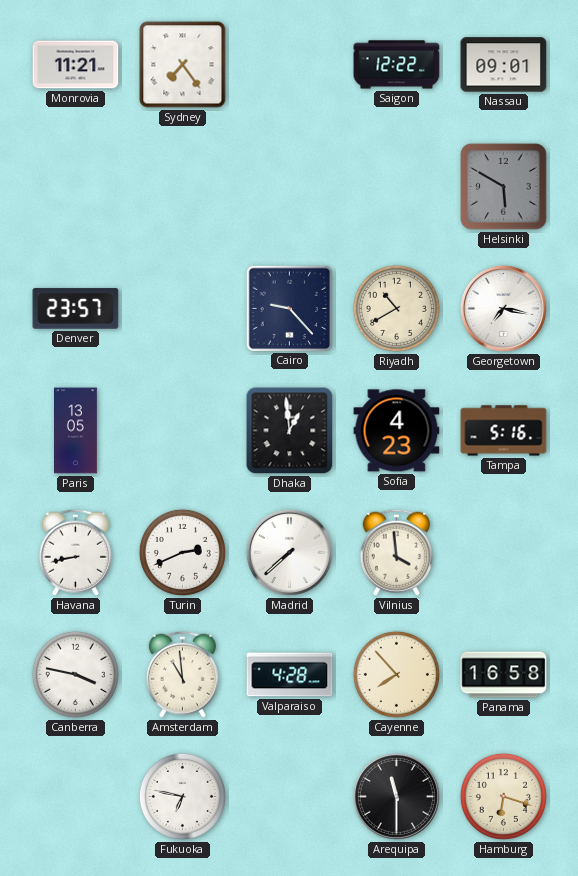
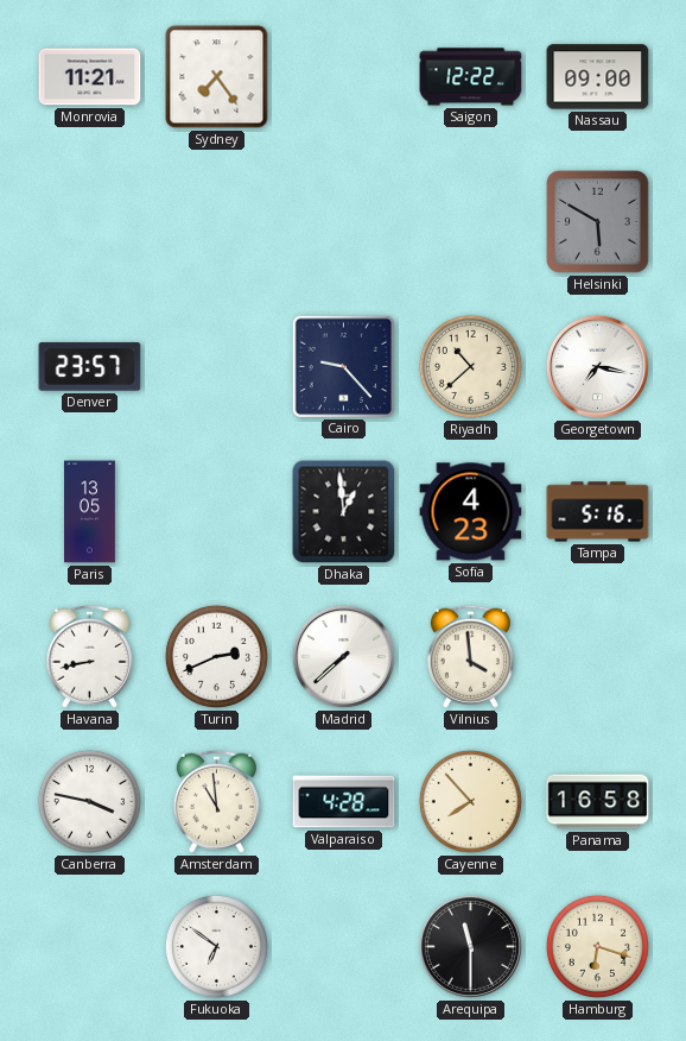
Nassau: 09:01 -> 09:00 (598, 77)
Riyadh: 10:40 -> 10:38 (470, 366)
Fukuoka: 6:47 -> 6:51 (216, 946)
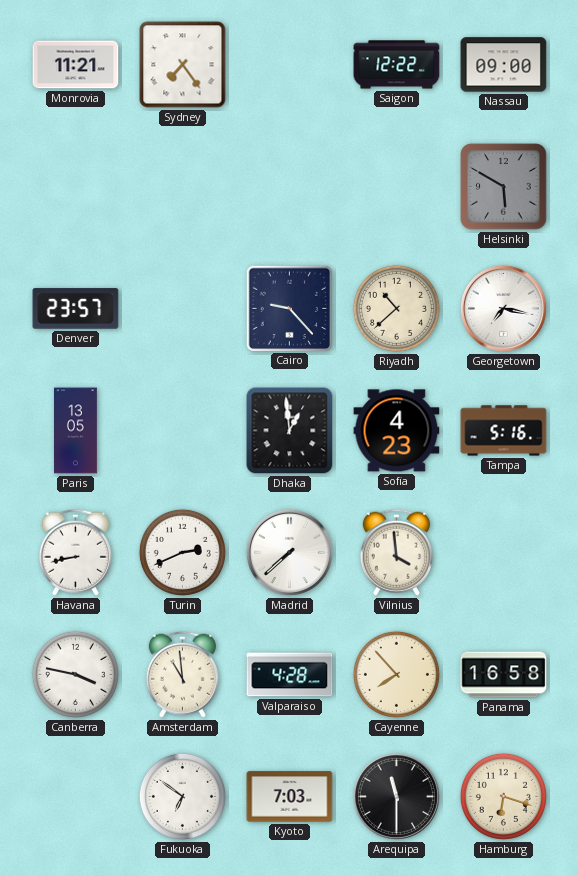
Kyoto: none -> 7:03 (290, 797)
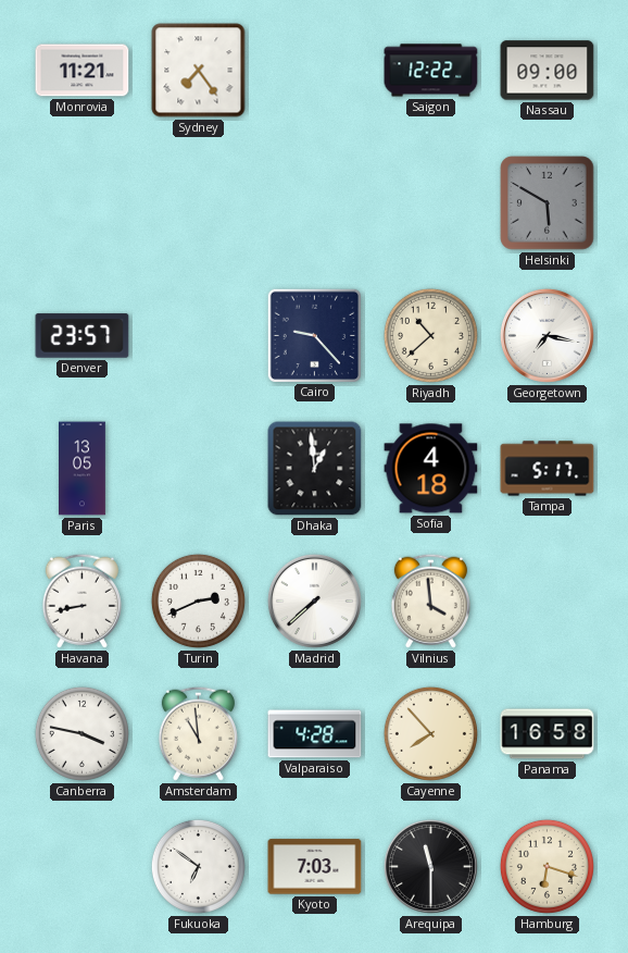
Sofia: 4:23 -> 4:18 (431, 469)
Tampa: 5:16 -> 5:17 (548, 469)
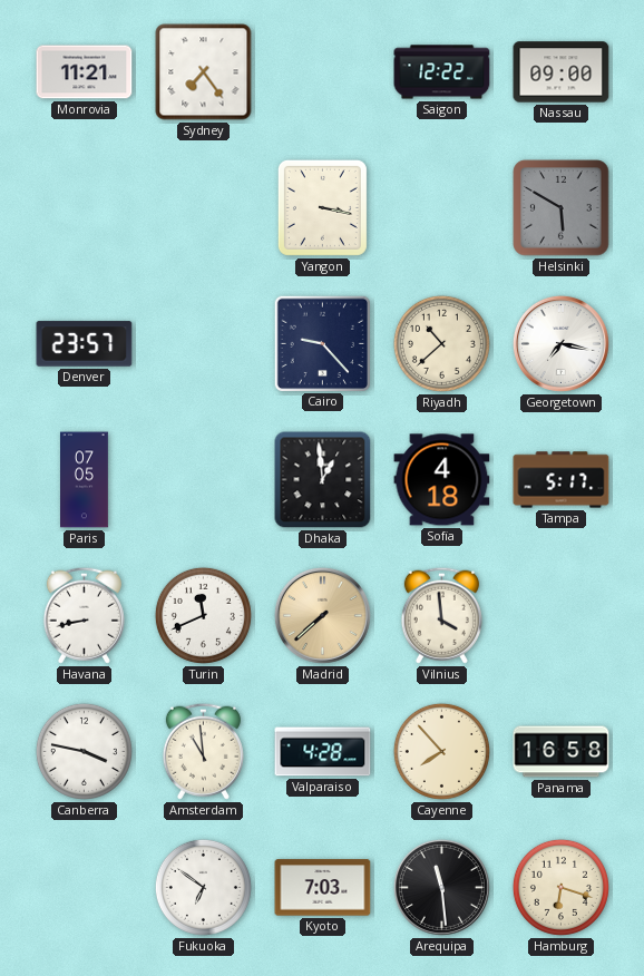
Yangon: none -> 3:17 (322, 207)
Paris: 13:05 -> 07:05 (85, 480)
Turin: 2:41 -> 11:41 (203, 615)
Madrid dial: white -> champagne (322, 615)
Arequipa: 11:30 -> 11:29 (441, 887)
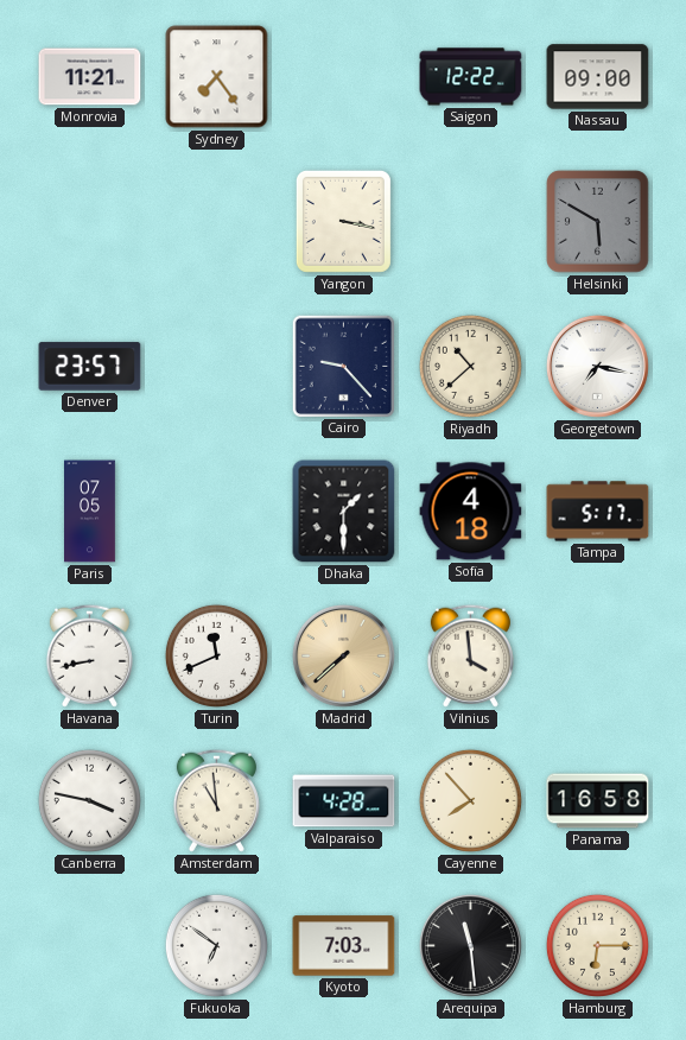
Dhaka: 12:59 -> 1:30 (344, 512)
Hamburg: 6:18 -> 6:15 (597, 945)
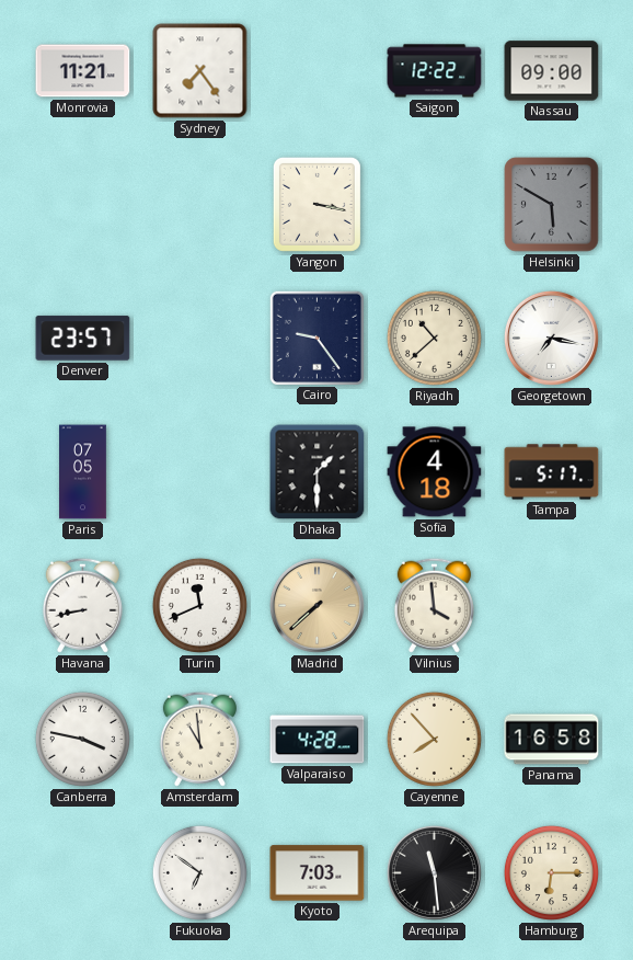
Cairo: 9:23 -> 9:24 (316, 338)
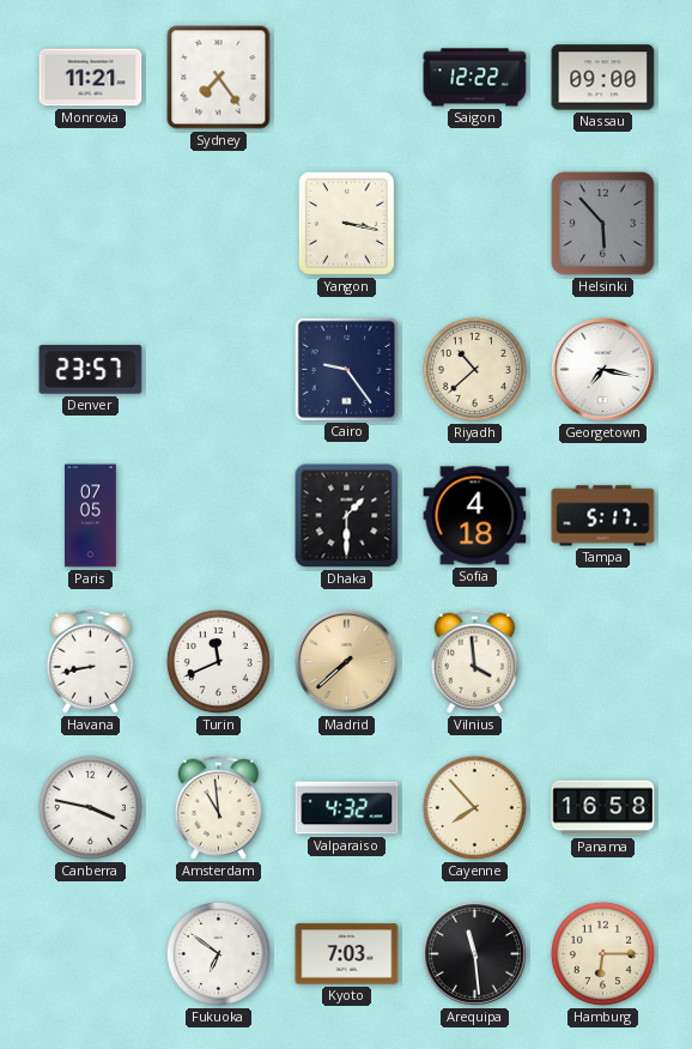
Helsinki: 5:50 -> 5:53 (603, 224)
Valparaiso: 4:28 -> 4:32 (347, 808)
